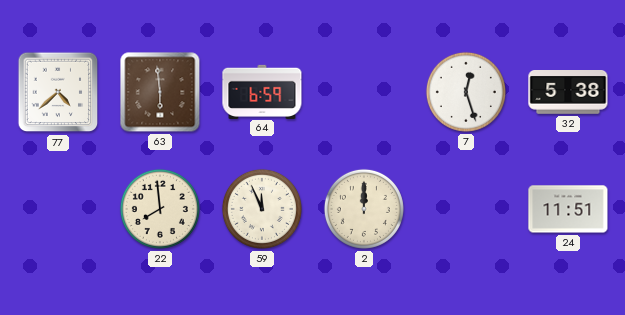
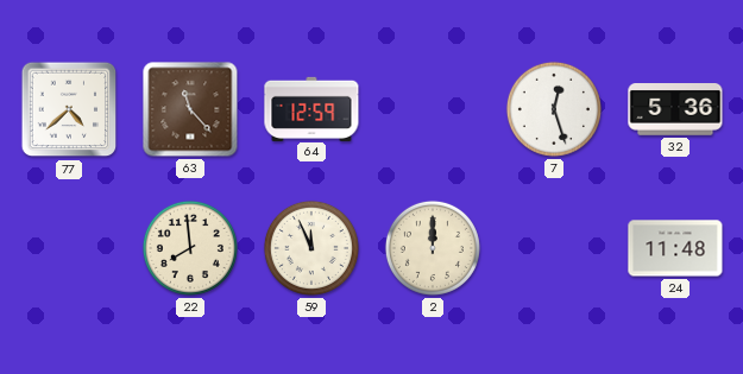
63: 5:59 -> 11:23 (190, 109)
64: 6:59 -> 12:59 (311, 108)
32: 5:38 -> 5:36 (675, 110)
24: 11:51 -> 11:48 (675, 248)
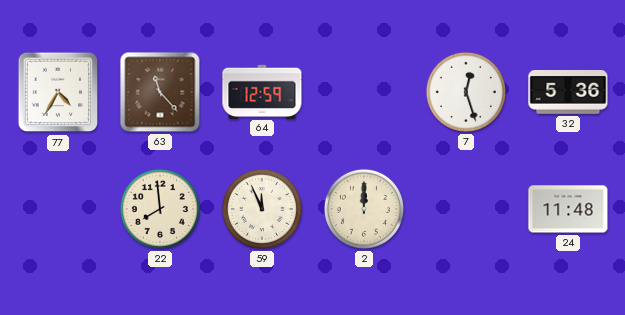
77: 4:38 -> 4:35 (58, 92)
